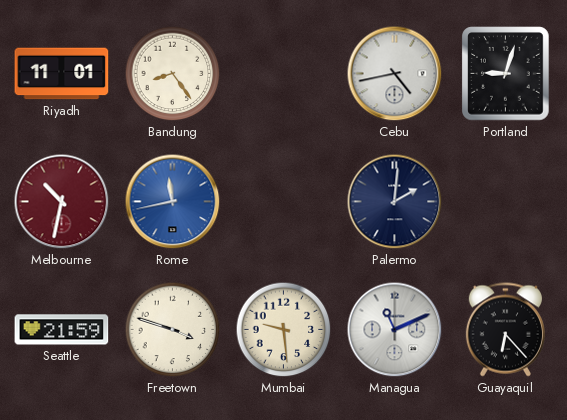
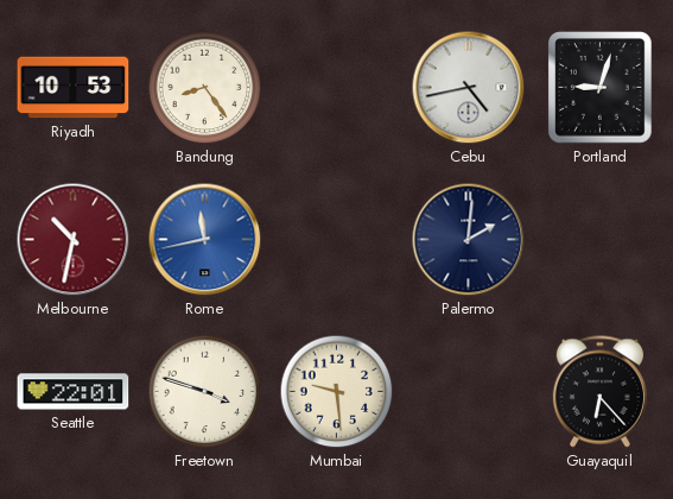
Riyadh: 11:01 -> 10:53 (74, 88)
Seattle: 21:59 -> 22:01 (74, 392)
Managua: 11:11 -> none (395, 330)
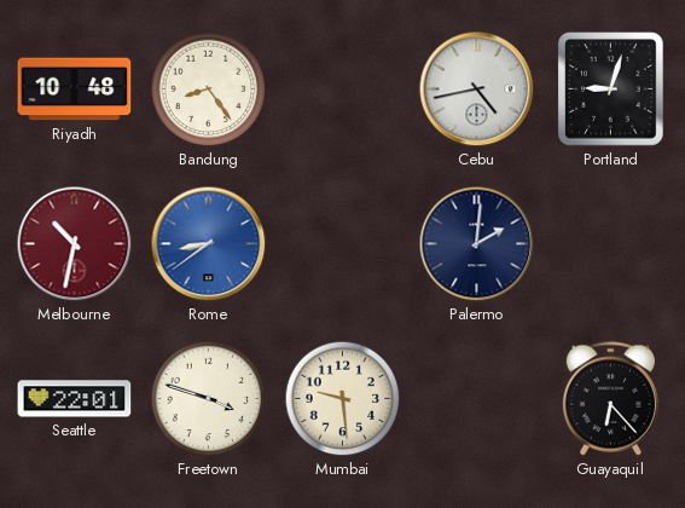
Riyadh: 10:53 -> 10:48 (75, 90)
Rome: 11:43 -> 8:39 (209, 244)
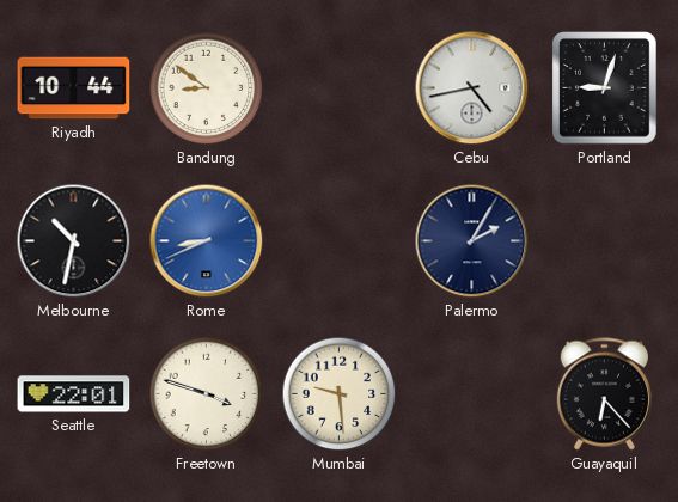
Riyadh: 10:48 -> 10:44 (74, 88)
Bandung: 8:24 -> 8:51 (207, 88)
Melbourne dial: burgundy -> black (74, 241)
Rome: 8:39 -> 8:41 (207, 241)
Palermo: 2:01 -> 2:05 (472, 241)
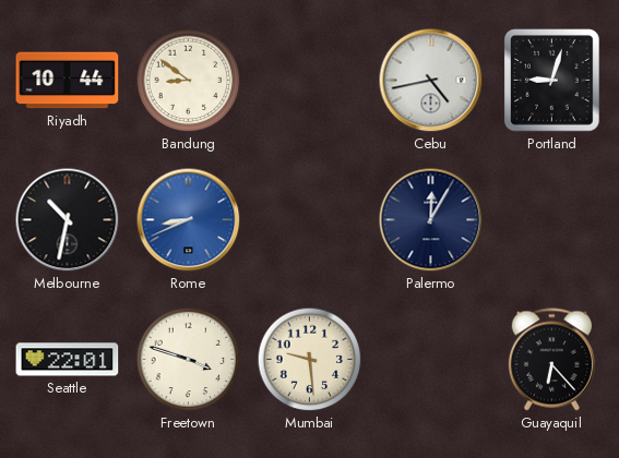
Palermo: 2:05 -> 12:05 (431, 220)
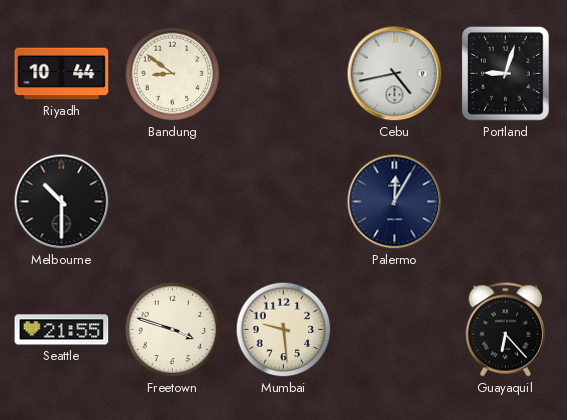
Melbourne: 10:32 -> 10:30 (62, 202)
Rome: 8:41 -> none (189, 220)
Seattle: 22:01 -> 21:55 (62, 330)
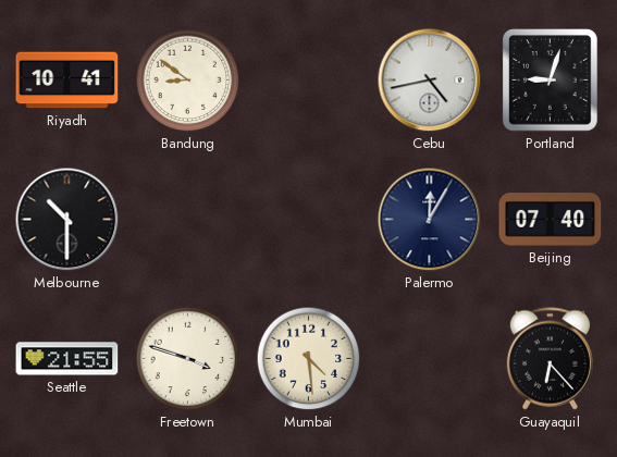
Riyadh: 10:44 -> 10:41 (67, 81)
Beijing: none -> 07:40 (551, 220)
Mumbai: 9:29 -> 4:29 (309, 359)
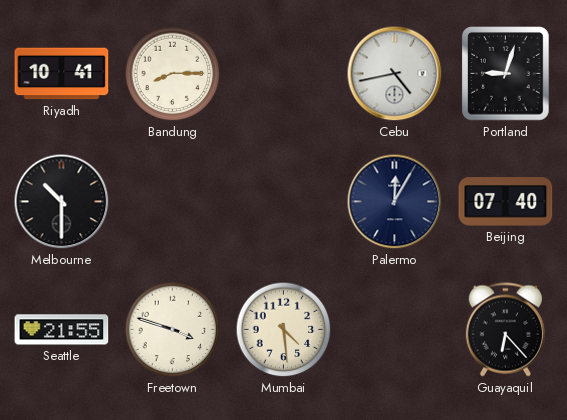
Bandung: 8:51 -> 8:15 (173, 74)
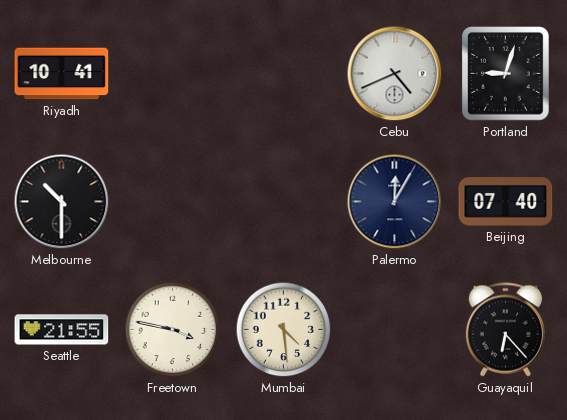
Bandung: 8:15 -> none (173, 74)
Cebu: 4:43 -> 4:41 (395, 74)
Freetown: 3:48 -> 3:47 (173, 330)
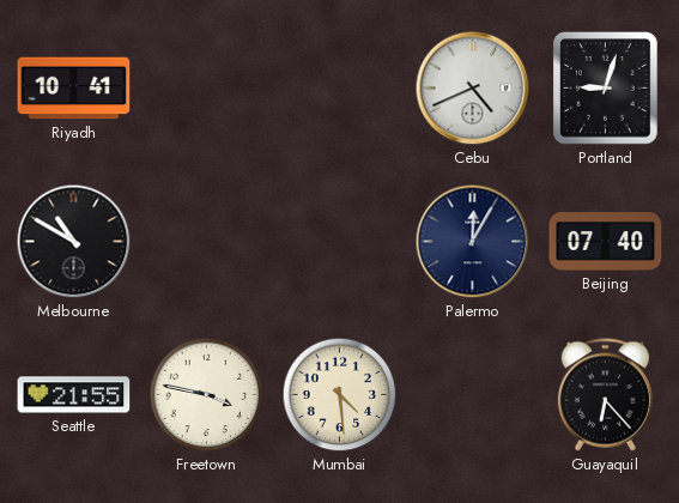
Melbourne: 10:30 -> 10:50 (74, 242)
